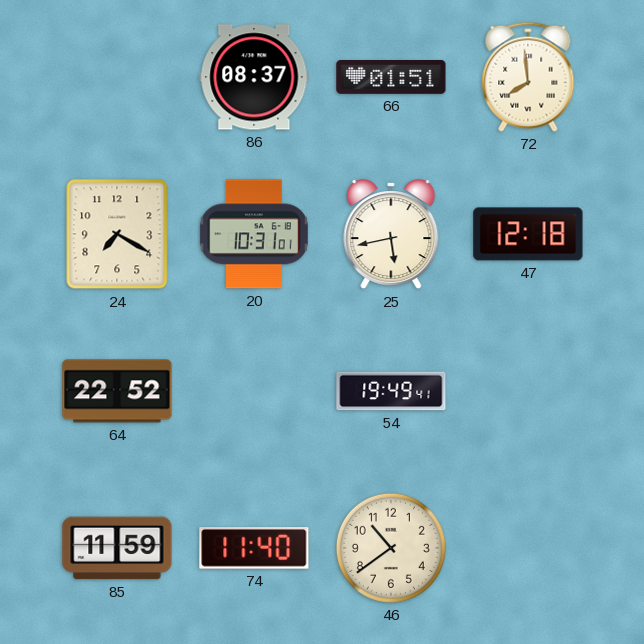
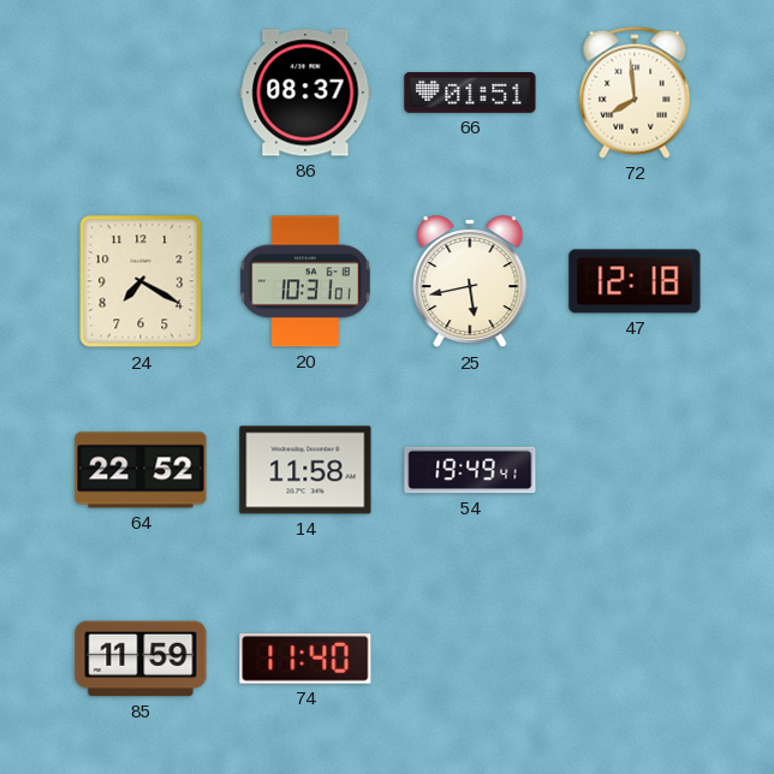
14: none -> 11:58 (305, 470)
46: 10:39 -> none (391, 548)
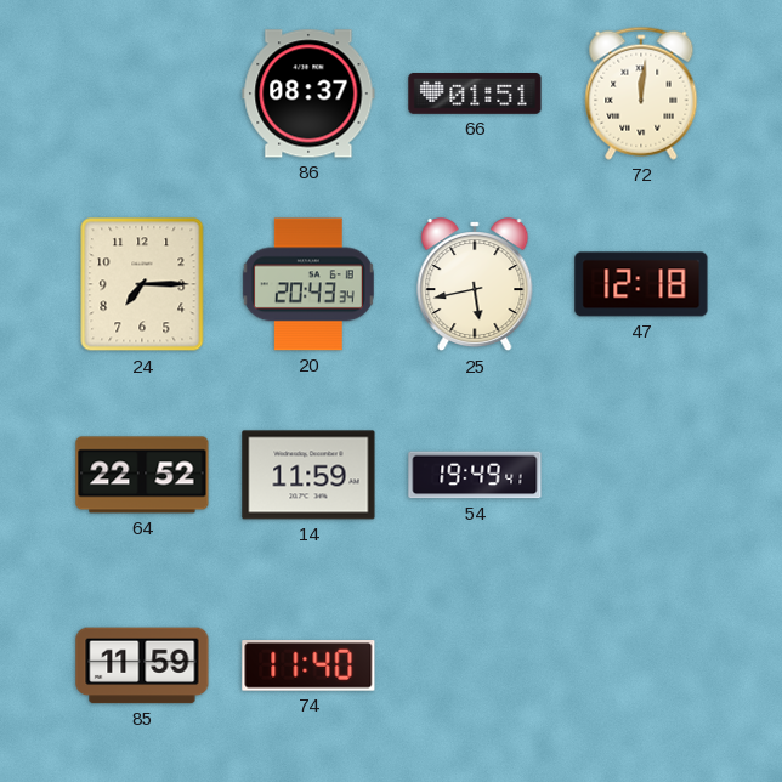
72: 7:59 -> 12:01 (641, 93)
24: 7:20 -> 7:15 (142, 284)
20: 10:31 -> 20:43 (308, 284)
14: 11:58 -> 11:59 (308, 475)
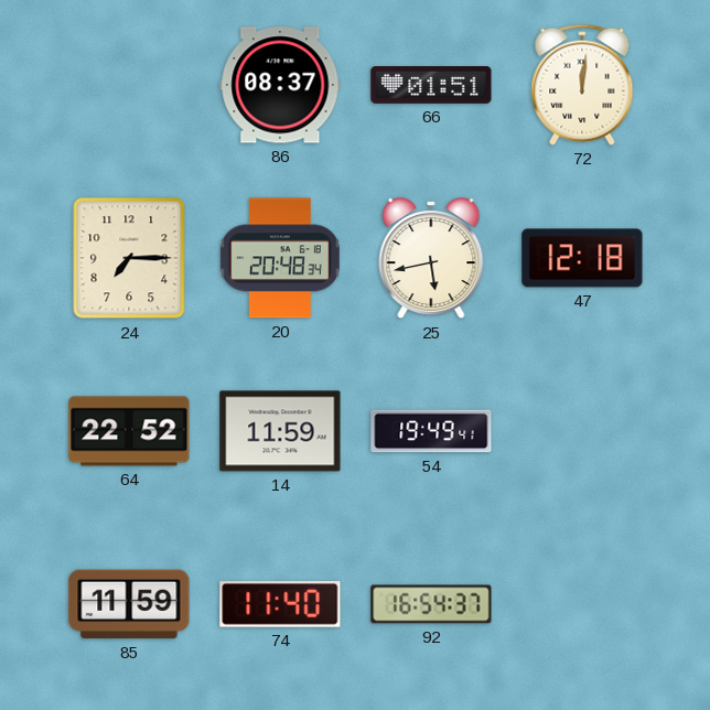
20: 20:43 -> 20:48 (280, 258)
92: none -> 16:54 (431, 604)
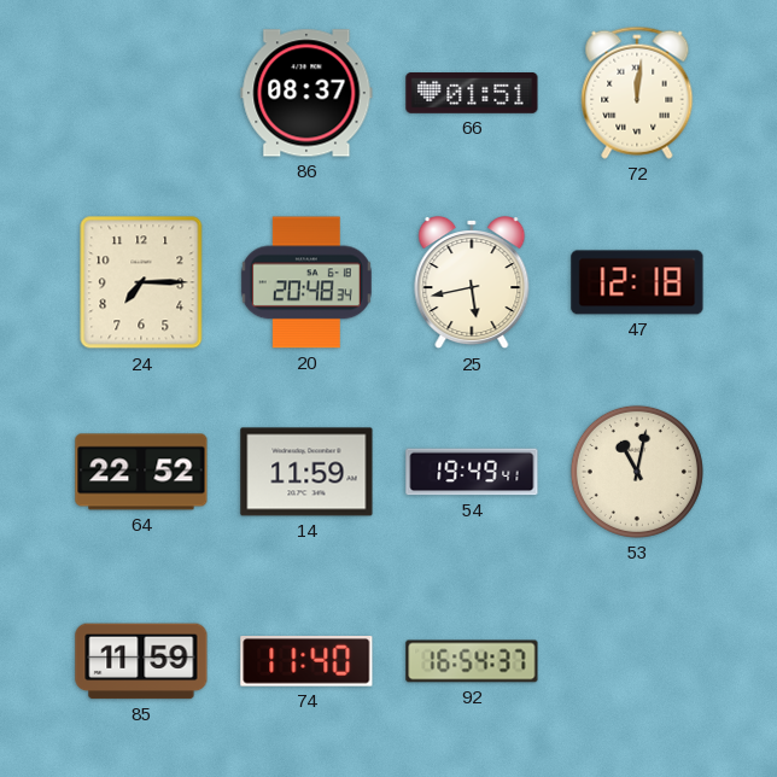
53: none -> 11:02 (637, 472)
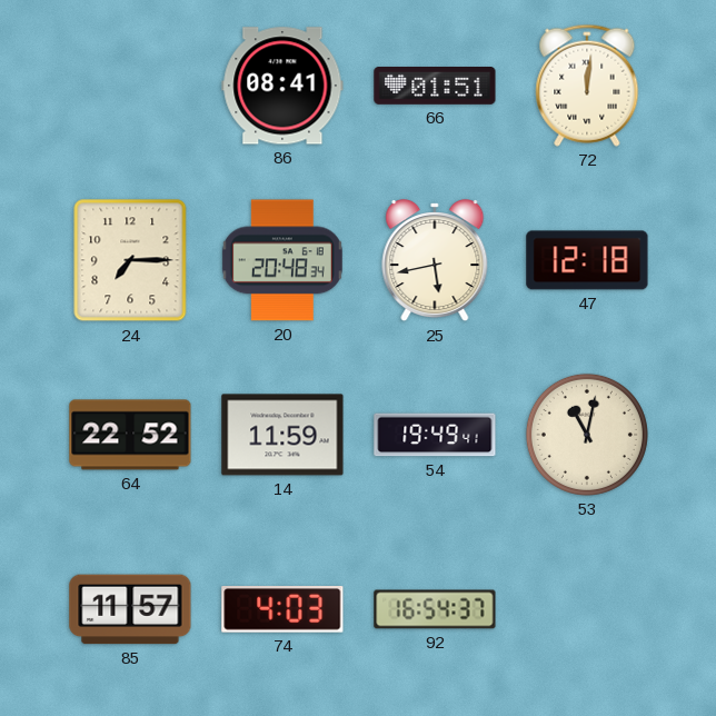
86: 08:37 -> 08:41 (282, 86)
85: 11:59 -> 11:57 (130, 609)
74: 11:40 -> 4:03 (282, 609)
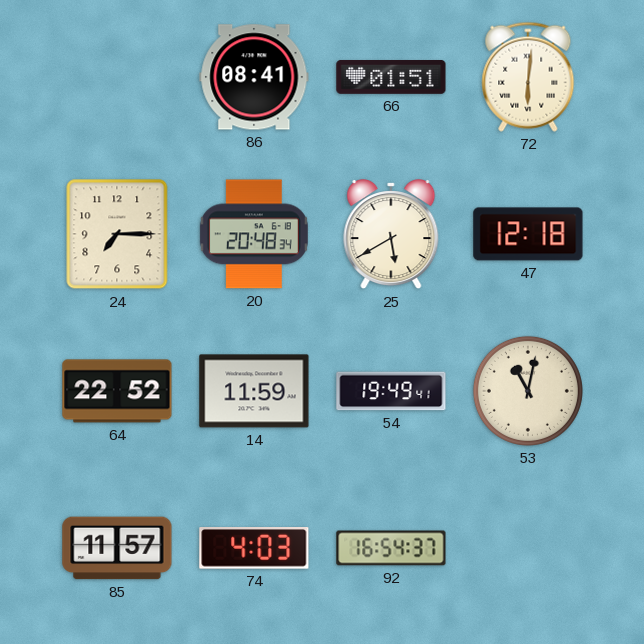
72: 12:01 -> 6:01 (528, 77)
25: 5:43 -> 5:40 (391, 235)
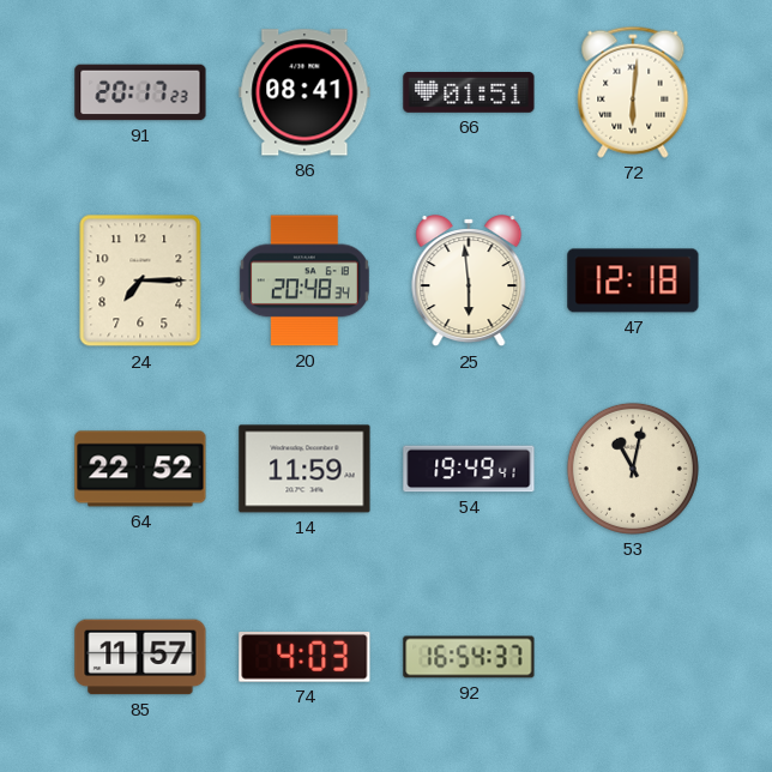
91: none -> 20:17 (140, 92)
25: 5:40 -> 5:59 (469, 282)
